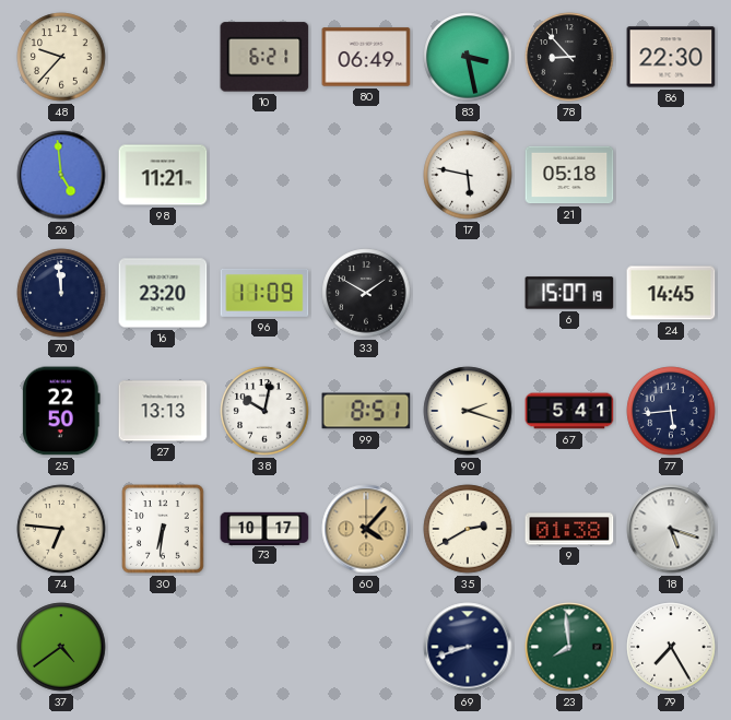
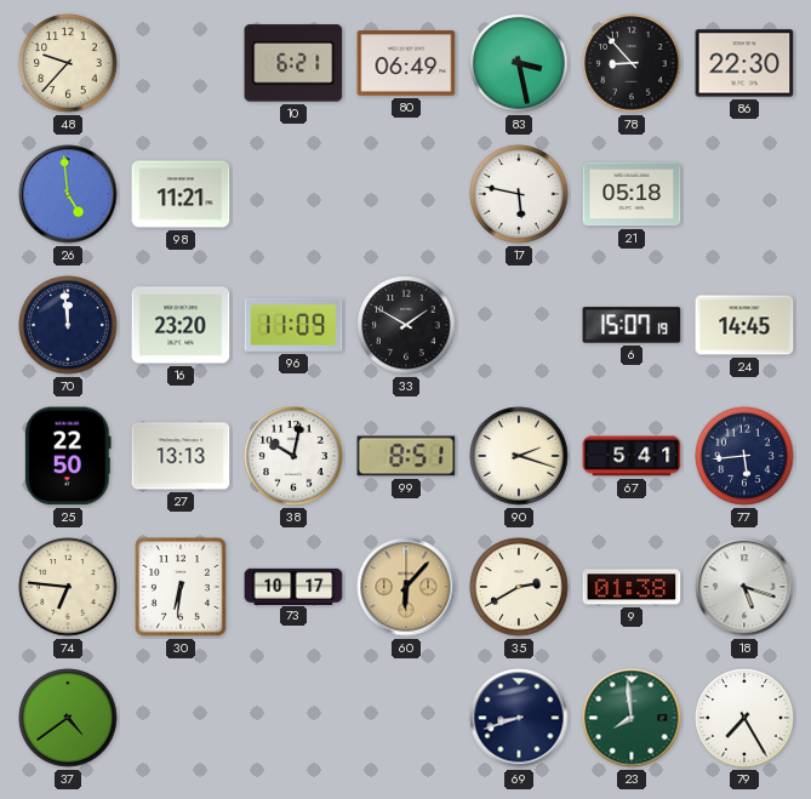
60: 4:07 -> 6:07 (406, 587)
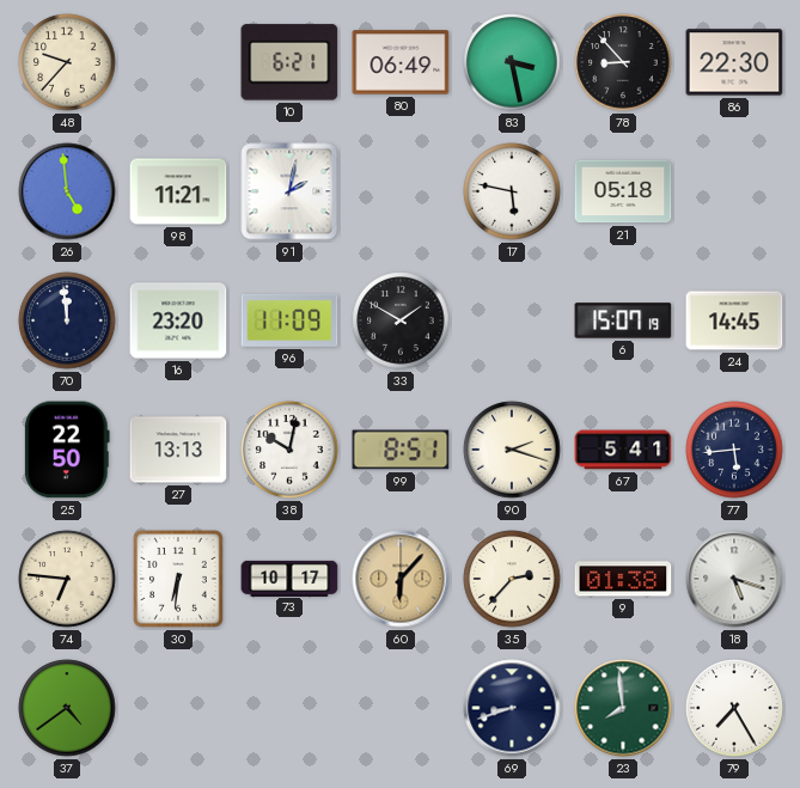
91: none -> 2:02 (289, 191)
35: 2:40 -> 2:37 (512, 579)
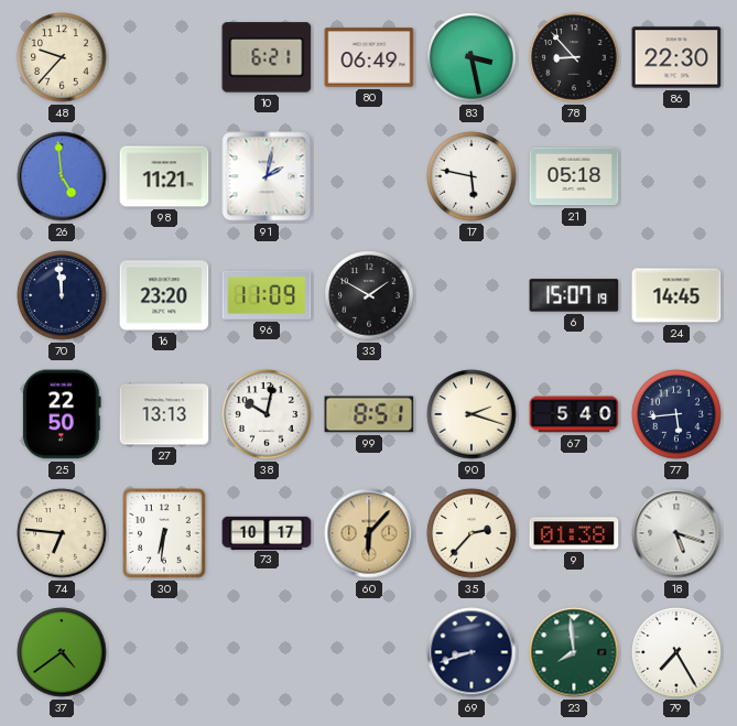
67: 5:41 -> 5:40 (574, 414)
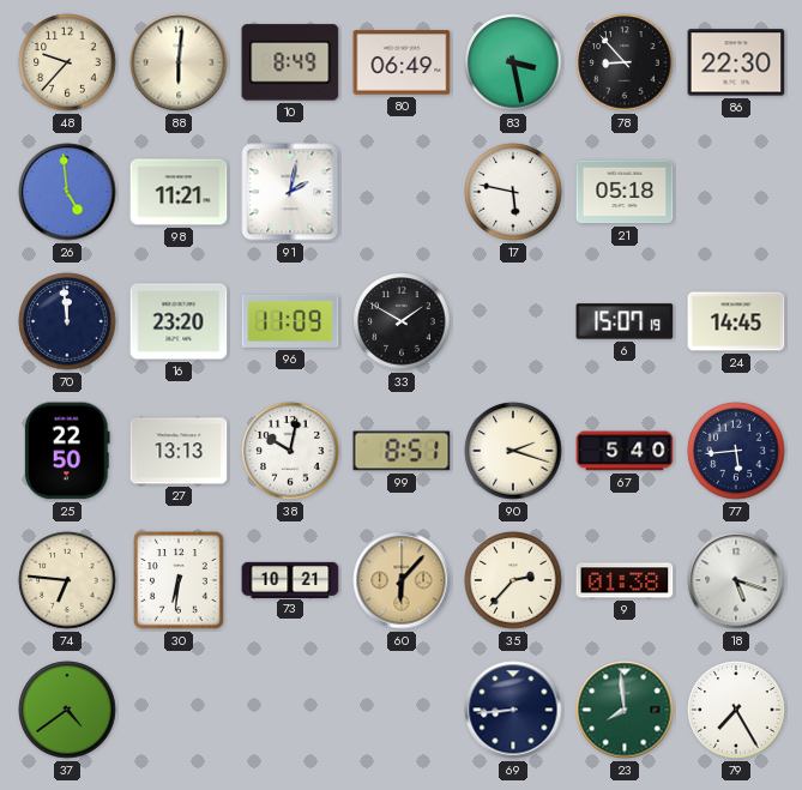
88: none -> 6:01 (179, 62)
10: 6:21 -> 8:49 (290, 62)
73: 10:17 -> 10:21 (290, 579)
69: 8:42 -> 8:44 (513, 710)
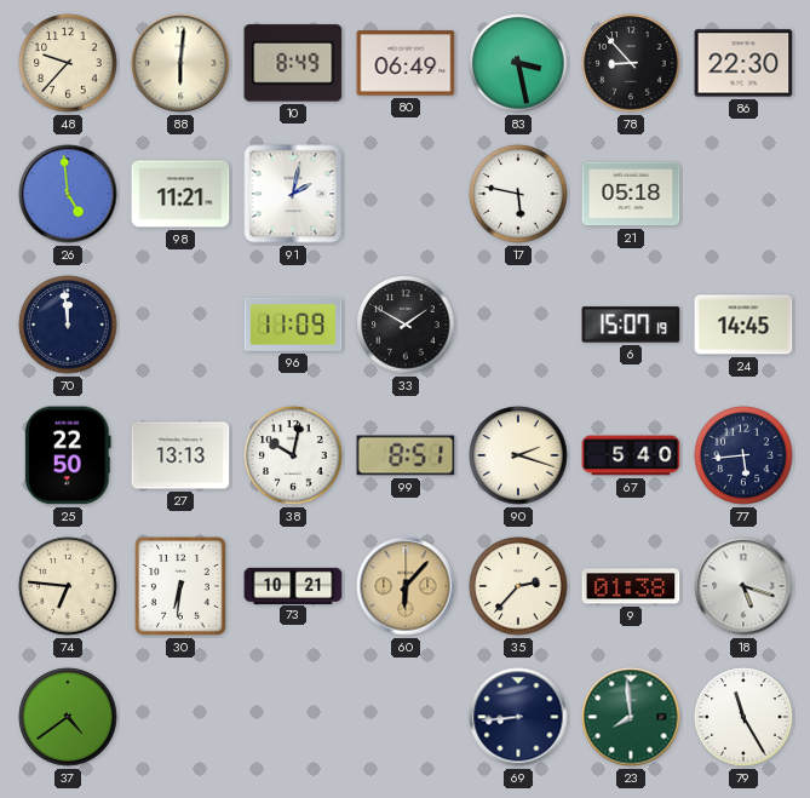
16: 23:20 -> none (179, 321)
79: 7:25 -> 11:25 (743, 717)
